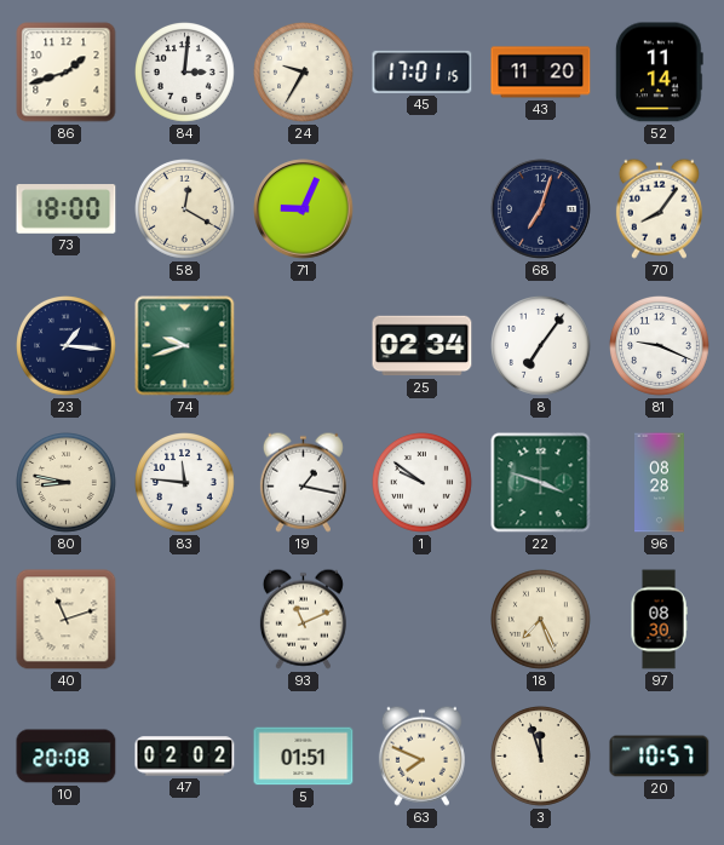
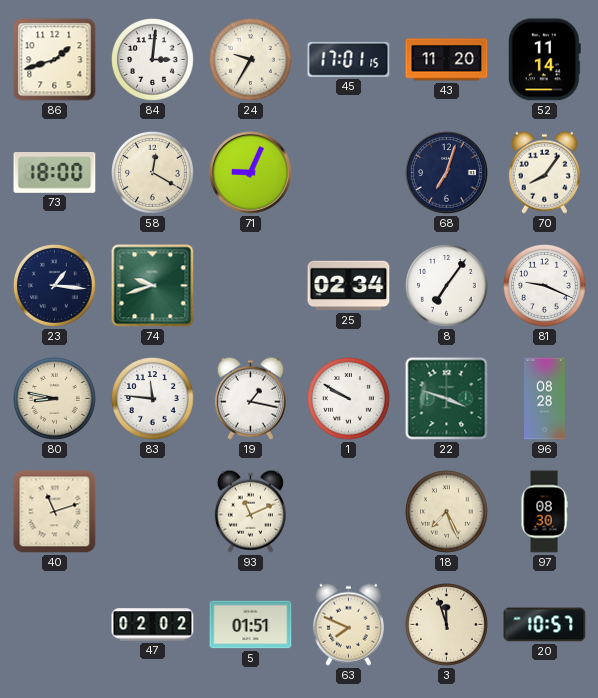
1: 9:51 -> 9:50 (349, 399)
10: 20:08 -> none (67, 757)
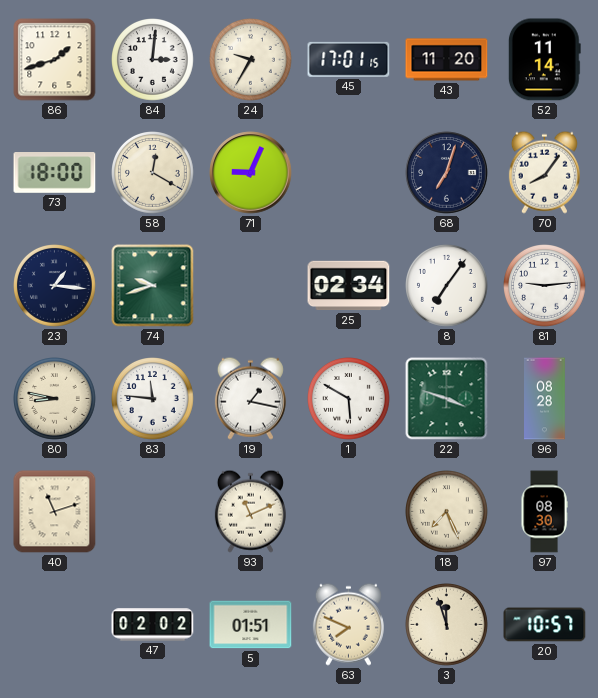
81: 9:19 -> 9:14 (545, 286)
1: 9:50 -> 5:50 (349, 399)
